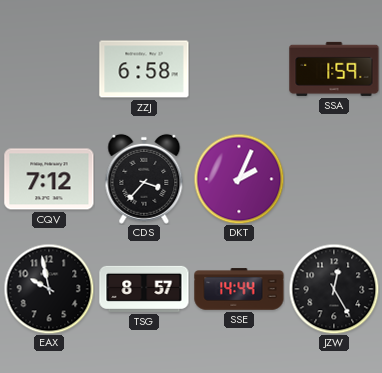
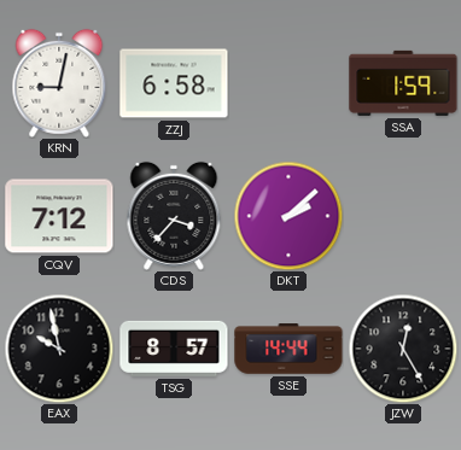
KRN: none -> 9:02 (59, 83)
DKT: 2:04 -> 2:08 (288, 216)
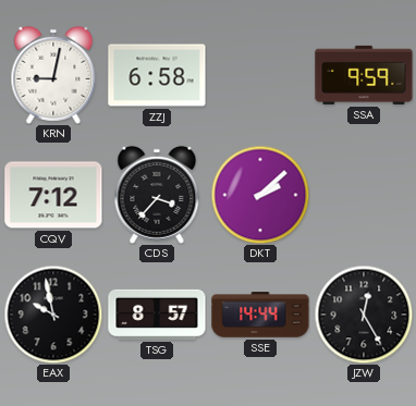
SSA: 1:59 -> 9:59 (364, 75)
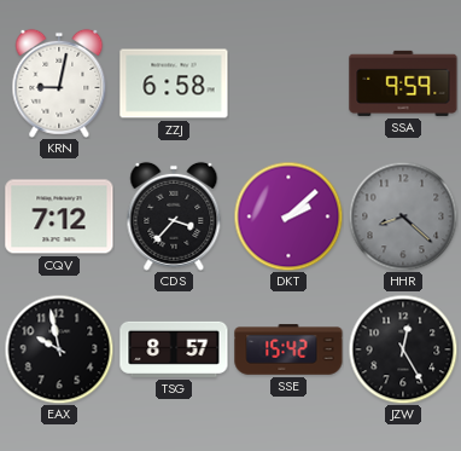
HHR: none -> 8:22 (403, 216)
SSE: 14:44 -> 15:42 (288, 349)
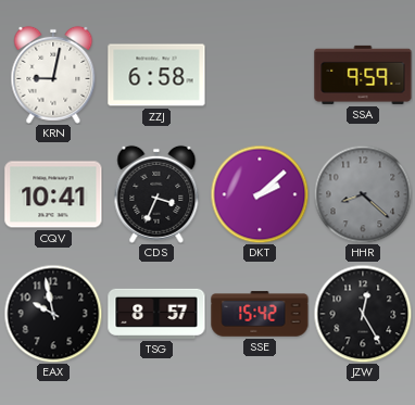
CQV: 7:12 -> 10:41 (53, 194)
CDS: 3:37 -> 3:34 (156, 194)
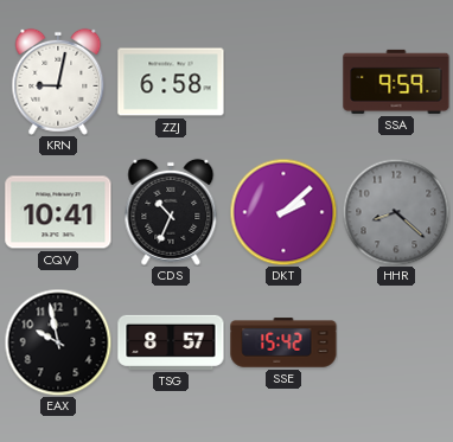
CDS: 3:34 -> 10:34 (171, 212)
JZW: 12:25 -> none (363, 314)
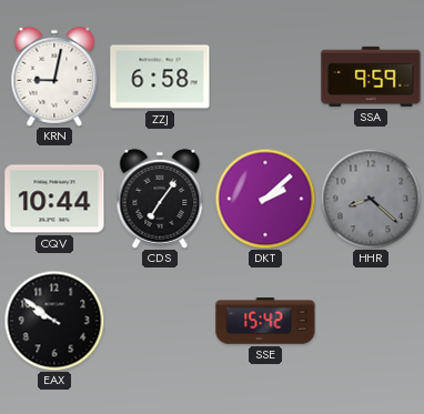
CQV: 10:41 -> 10:44 (54, 199)
CDS: 10:34 -> 7:06 (160, 199)
EAX: 9:58 -> 9:51 (54, 321)
TSG: 8:57 -> none (171, 342)
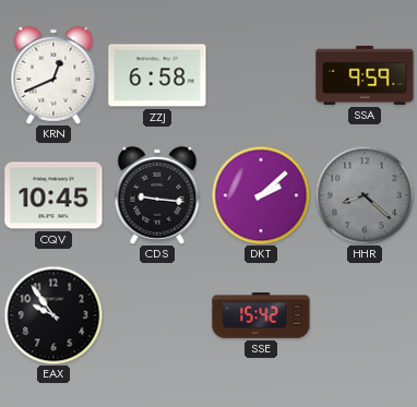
KRN: 9:02 -> 12:41 (53, 75)
CQV: 10:44 -> 10:45 (53, 195)
CDS: 7:06 -> 9:16 (157, 195)
EAX: 9:51 -> 9:54 (53, 315)
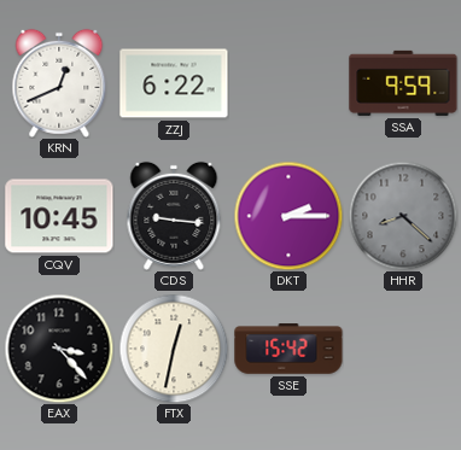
ZZJ: 6:58 -> 6:22 (174, 83)
DKT: 2:08 -> 2:15 (288, 216)
EAX: 9:54 -> 3:23 (59, 349)
FTX: none -> 12:32 (174, 349)
